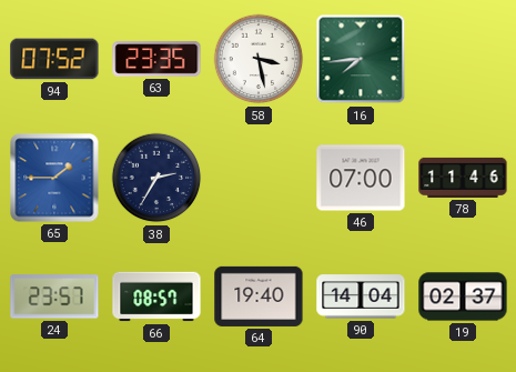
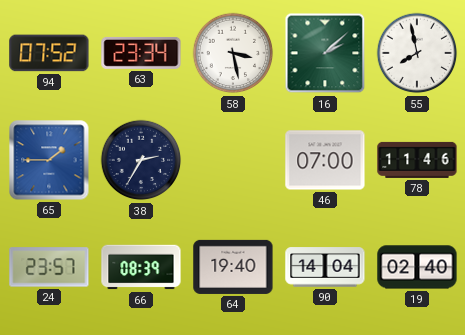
63: 23:35 -> 23:34 (141, 53)
16: 7:44 -> 2:08 (325, 53)
55: none -> 7:58 (417, 53)
66: 08:57 -> 08:39 (141, 267)
19: 02:37 -> 02:40 (417, 267)
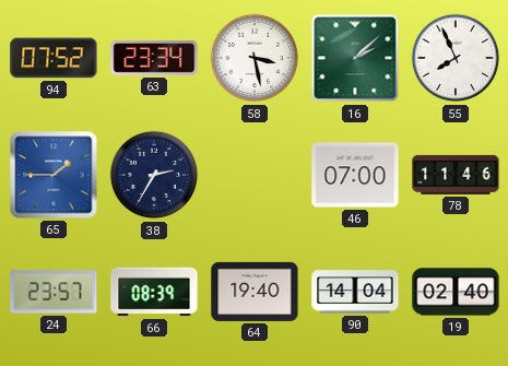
55: 7:58 -> 7:56 (456, 58)
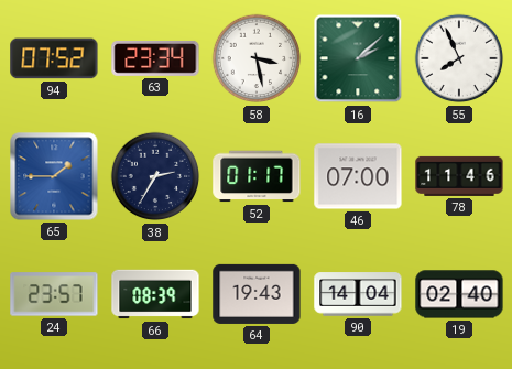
52: none -> 01:17 (257, 176)
64: 19:40 -> 19:43 (257, 294)
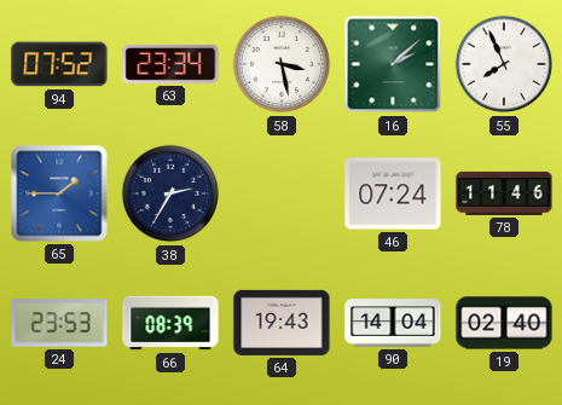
52: 01:17 -> none (257, 176)
46: 07:00 -> 07:24 (393, 193)
24: 23:57 -> 23:53 (59, 323)
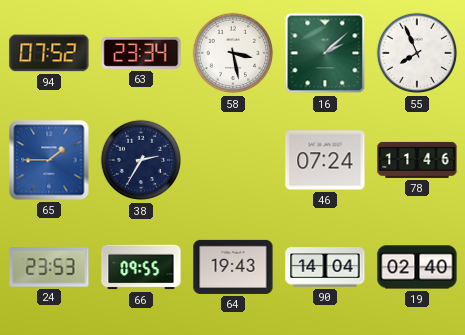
66: 08:39 -> 09:55 (141, 267)
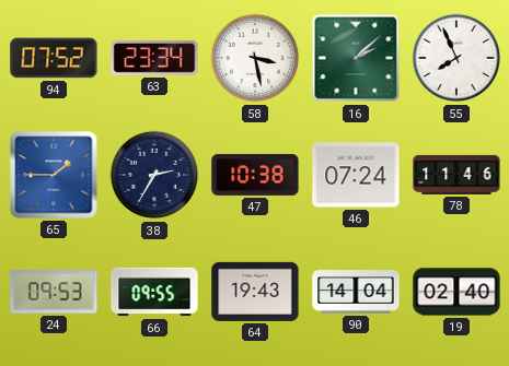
47: none -> 10:38 (255, 175)
24: 23:53 -> 09:53 (54, 292)
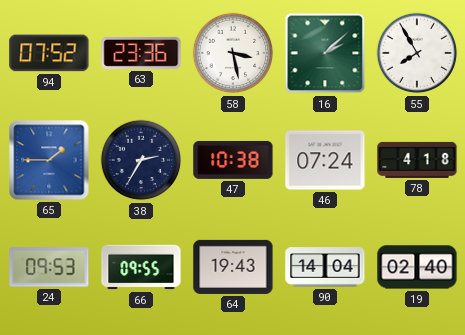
63: 23:34 -> 23:36 (141, 53)
55: 7:56 -> 7:55 (417, 53)
78: 11:46 -> 4:18 (417, 160)
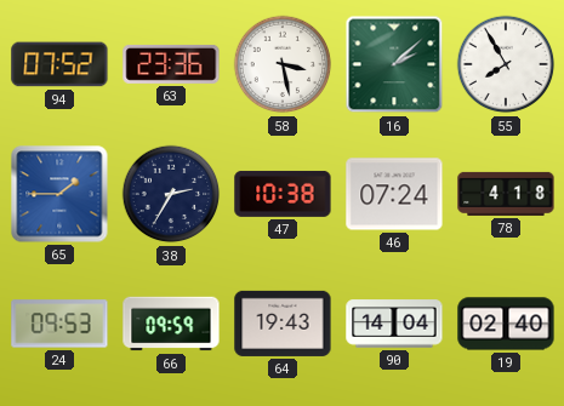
66: 09:55 -> 09:59 (171, 324)
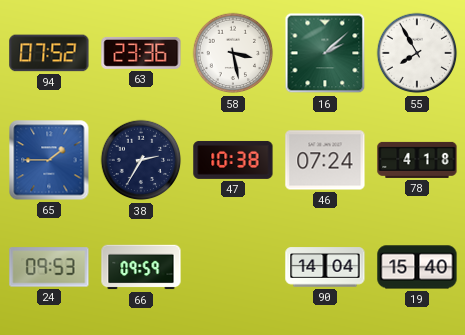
64: 19:43 -> none (283, 324)
19: 02:40 -> 15:40 (417, 267)
